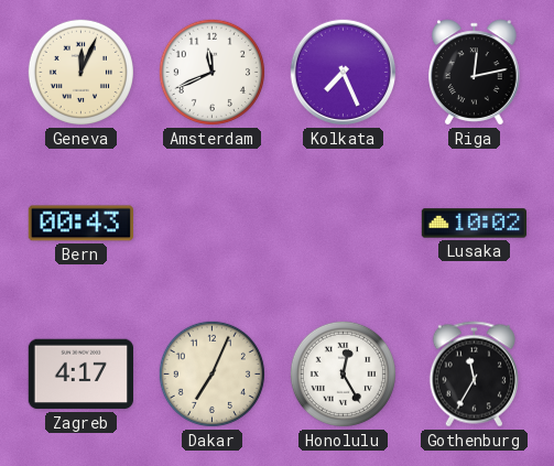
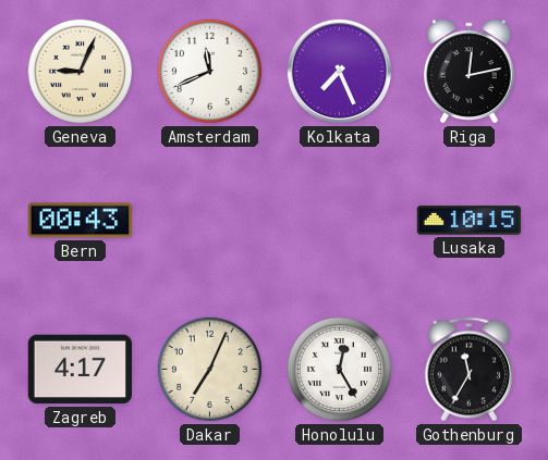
Geneva: 12:04 -> 9:04 (80, 71)
Lusaka: 10:02 -> 10:15 (468, 221)
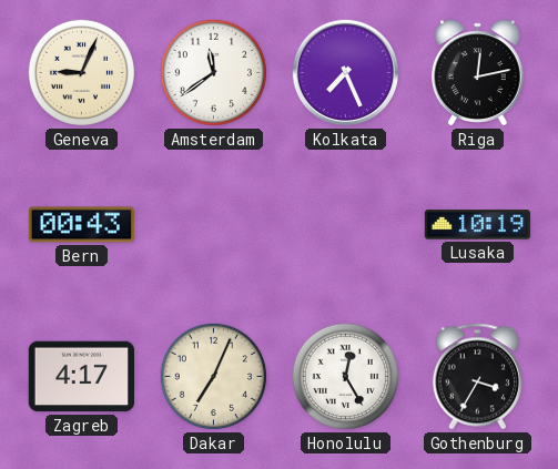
Amsterdam: 11:41 -> 11:39 (213, 72)
Lusaka: 10:15 -> 10:19 (477, 225)
Gothenburg: 11:35 -> 3:35 (477, 377)
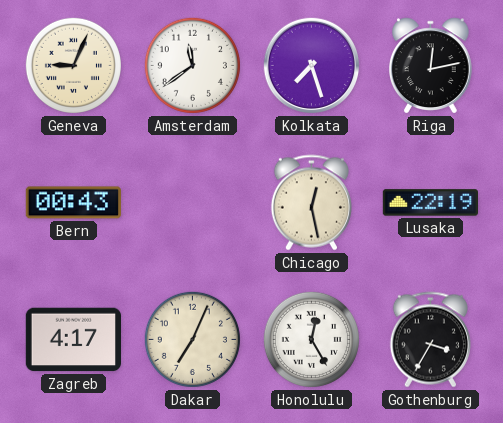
Kolkata: 7:26 -> 7:27 (312, 66)
Chicago: none -> 12:28 (311, 203)
Lusaka: 10:19 -> 22:19 (430, 203)
